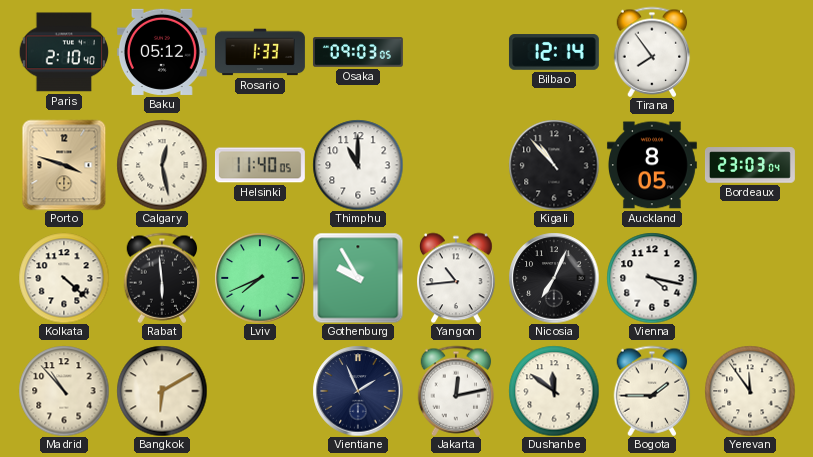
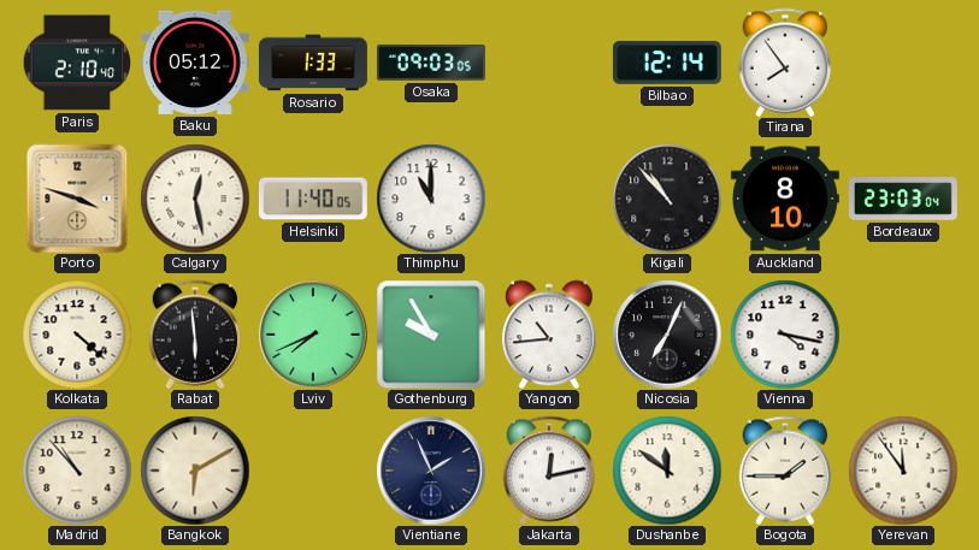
Auckland: 8:05 -> 8:10 (785, 199)
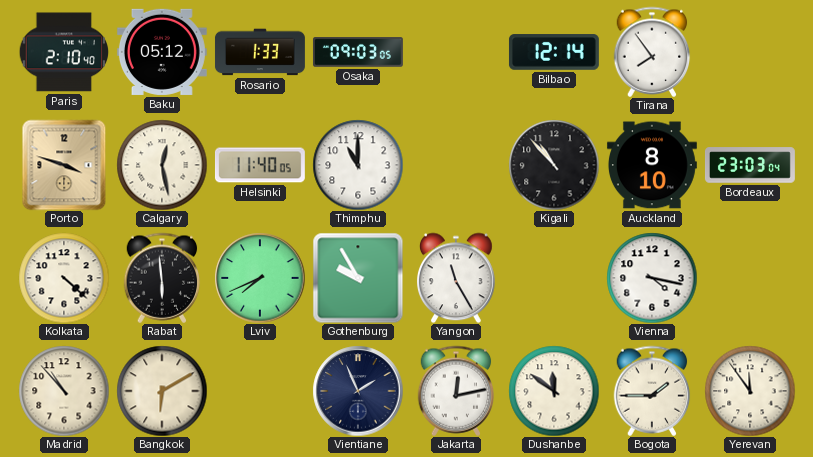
Yangon: 10:44 -> 11:25 (457, 278)
Nicosia: 7:04 -> none (667, 335)
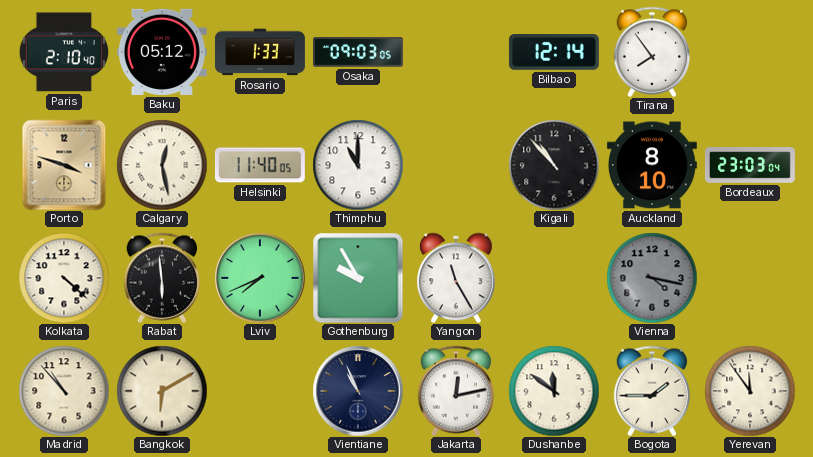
Vienna dial: white -> grey (652, 278)
Vientiane: 1:56 -> 10:56 (358, 391)
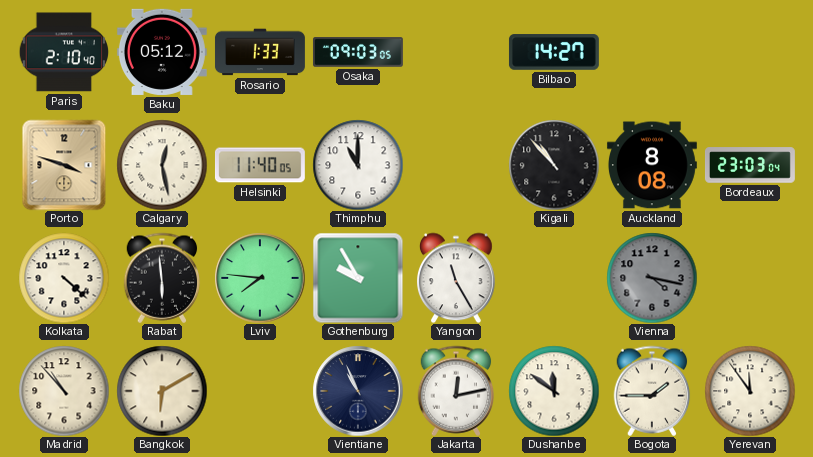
Bilbao: 12:14 -> 14:27 (554, 52)
Tirana: 7:54 -> none (652, 52)
Auckland: 8:10 -> 8:08 (652, 165)
Lviv: 7:41 -> 7:46 (260, 278)
